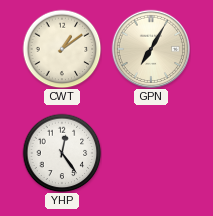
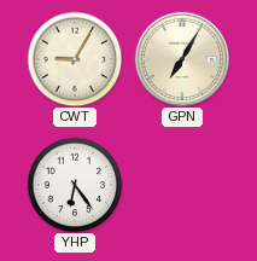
CWT: 1:09 -> 9:05 (75, 59)
YHP: 12:24 -> 6:24 (75, 185)
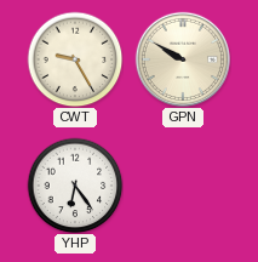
CWT: 9:05 -> 9:25 (75, 59)
GPN: 7:05 -> 9:50 (182, 58)
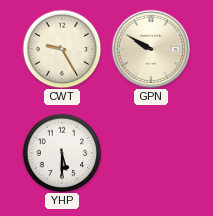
YHP: 6:24 -> 5:30 (62, 153)
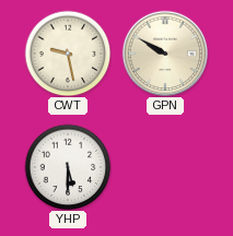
CWT: 9:25 -> 9:28 (68, 54)
